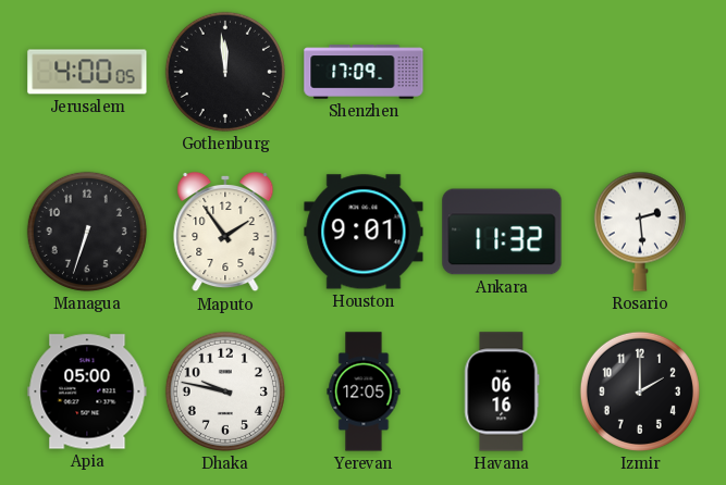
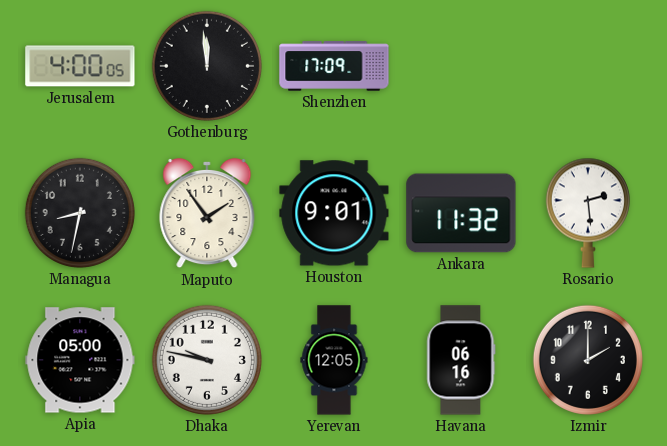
Managua: 6:33 -> 8:32 (80, 213)
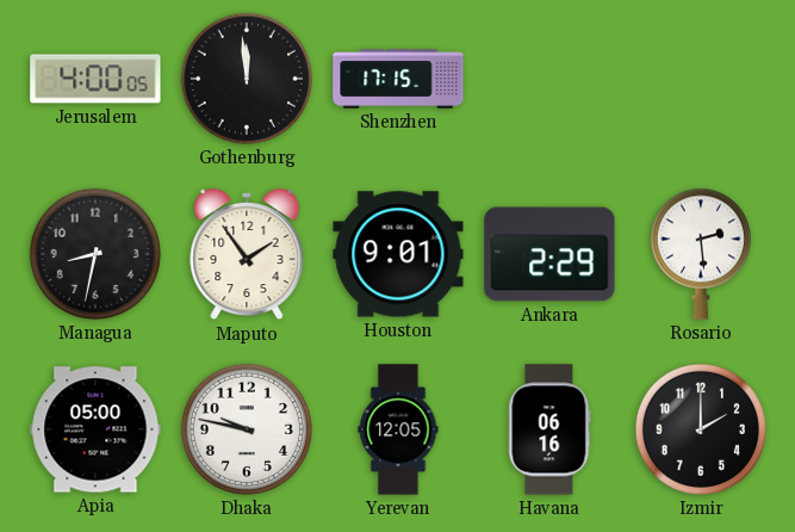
Shenzhen: 17:09 -> 17:15 (398, 79)
Ankara: 11:32 -> 2:29 (549, 254)
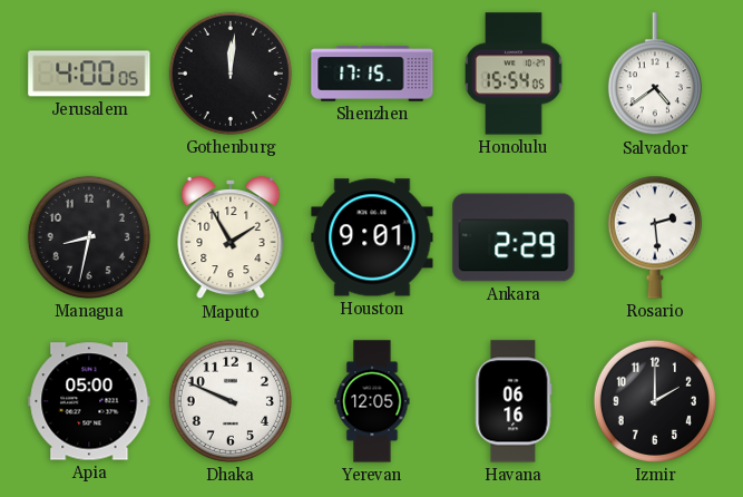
Gothenburg: 11:59 -> 12:01 (231, 74)
Honolulu: none -> 15:54 (515, 74)
Salvador: none -> 4:39 (655, 75)
Maputo: 1:54 -> 1:55 (231, 237)
Dhaka: 9:47 -> 9:49 (231, 401)
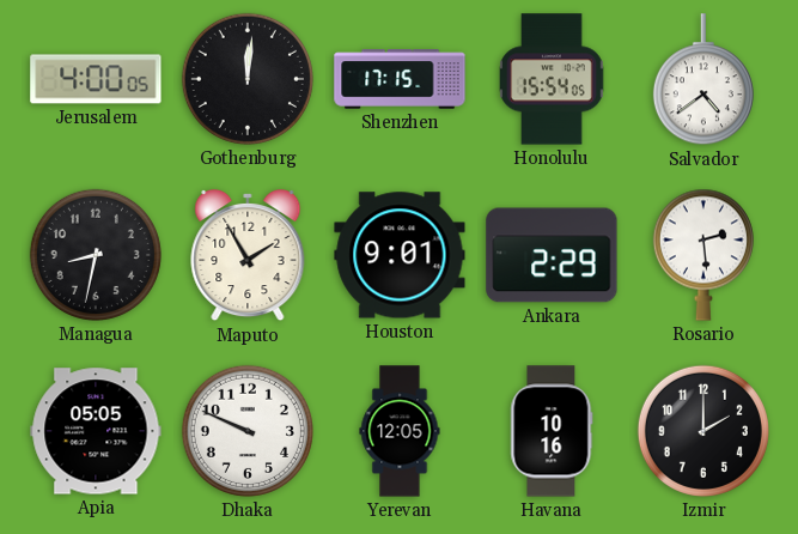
Apia: 05:00 -> 05:05 (96, 431)
Havana: 06:16 -> 10:16 (552, 431)
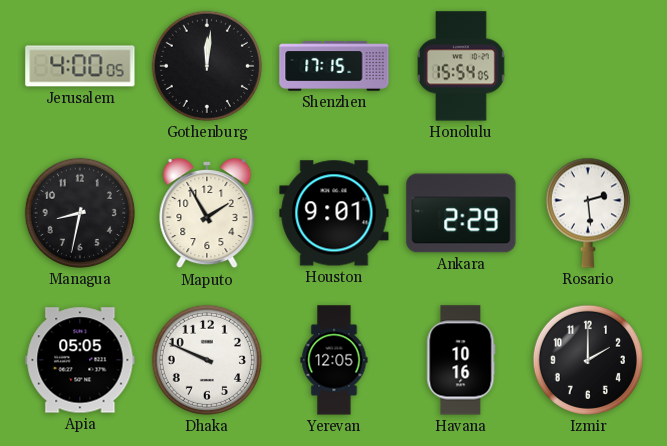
Salvador: 4:39 -> none (703, 80)
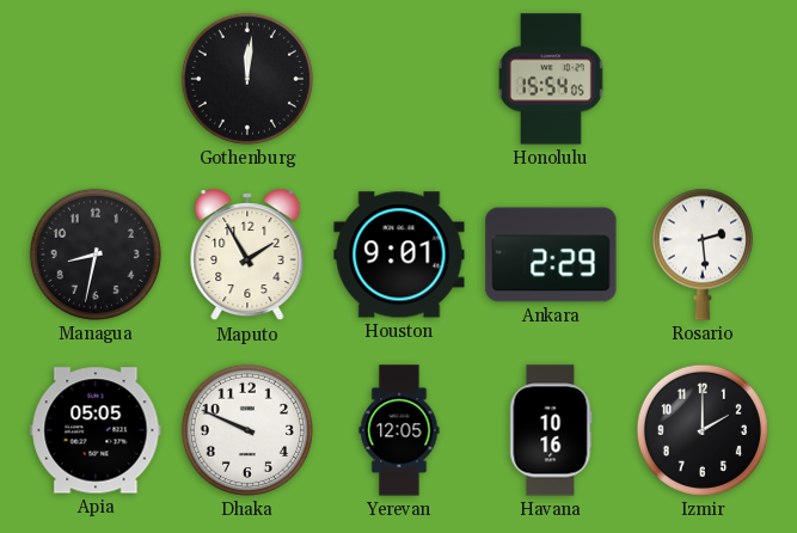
Jerusalem: 4:00 -> none (80, 66)
Shenzhen: 17:15 -> none (334, 66)
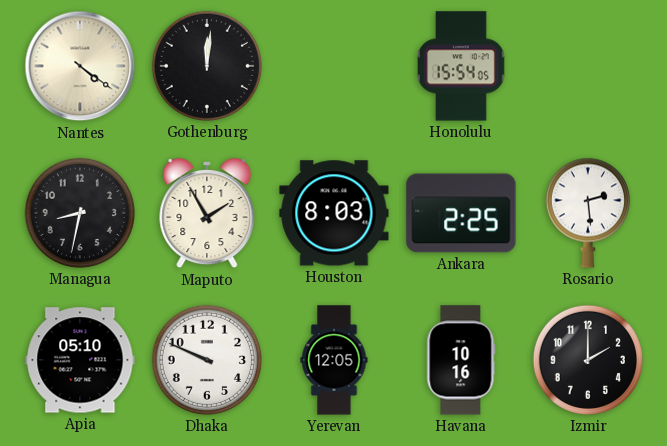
Nantes: none -> 4:21 (80, 66)
Houston: 9:01 -> 8:03 (334, 213)
Ankara: 2:29 -> 2:25 (461, 213)
Apia: 05:05 -> 05:10 (80, 360)
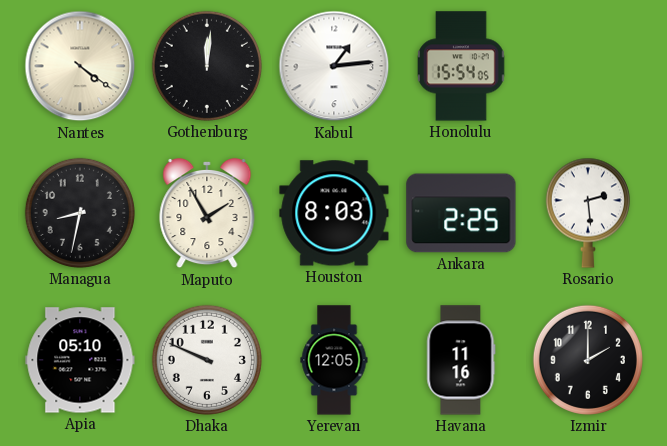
Kabul: none -> 1:14 (334, 66)
Havana: 10:16 -> 11:16 (461, 360)
